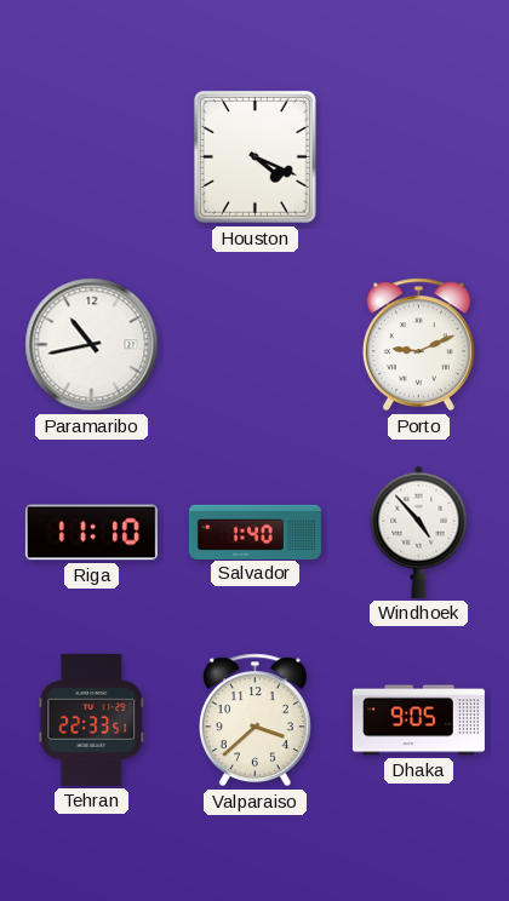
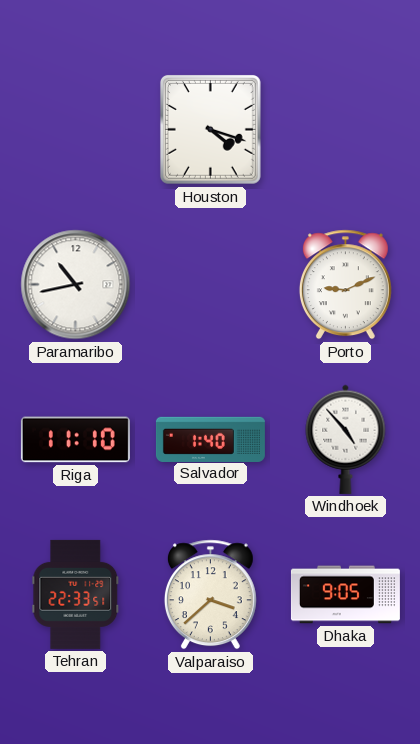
Houston: 4:19 -> 4:18 (210, 129)
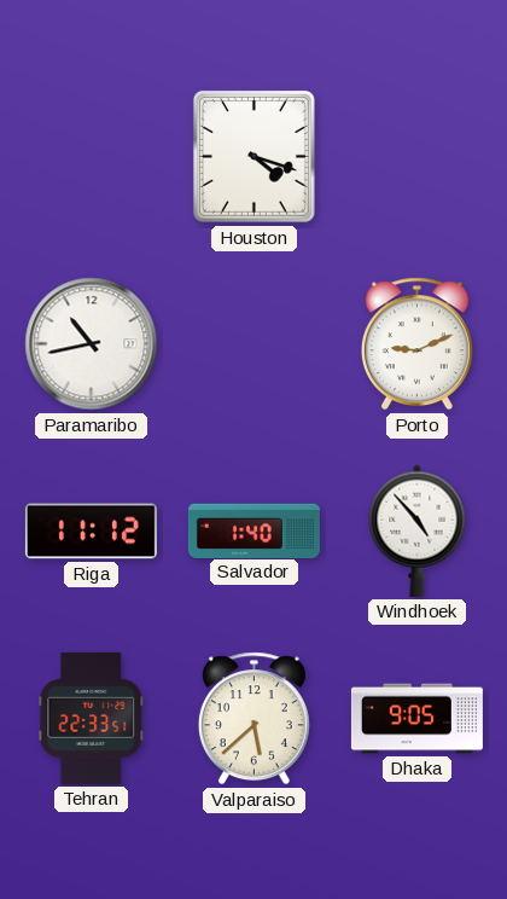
Riga: 11:10 -> 11:12 (91, 532)
Valparaiso: 3:38 -> 5:38 (253, 719)
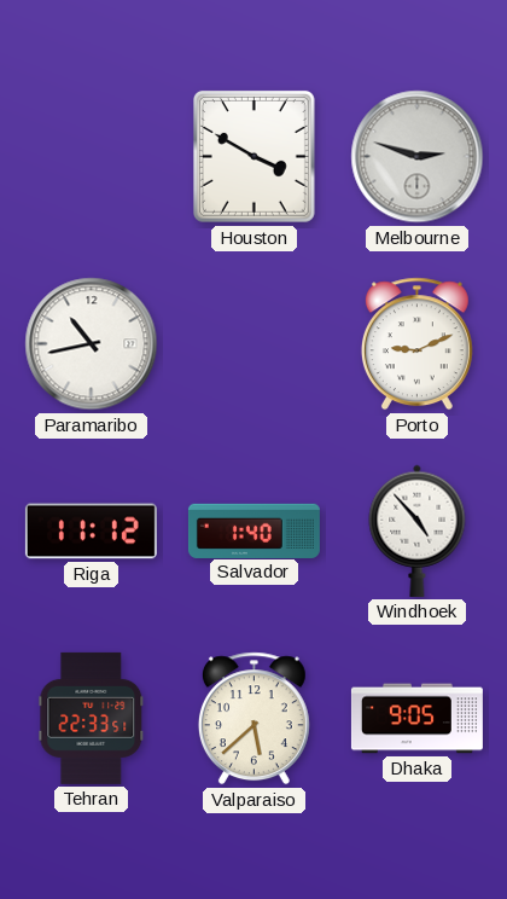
Houston: 4:18 -> 3:50 (253, 156)
Melbourne: none -> 2:48 (418, 157)
